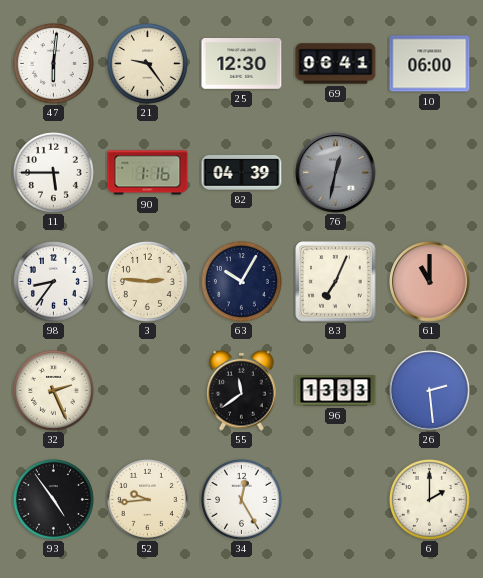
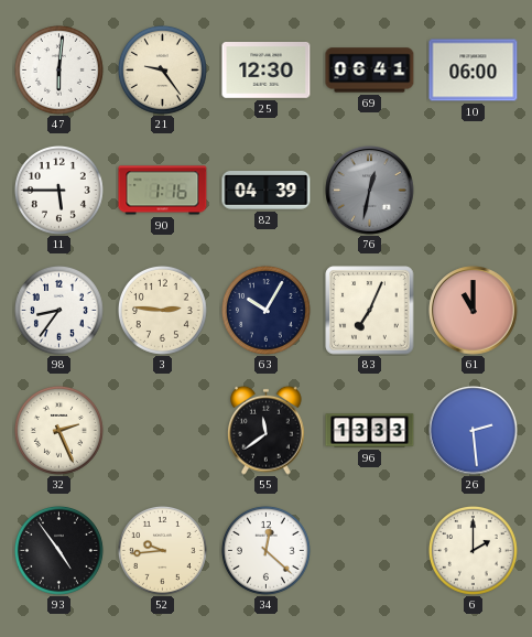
34: 12:25 -> 12:22 (265, 550)
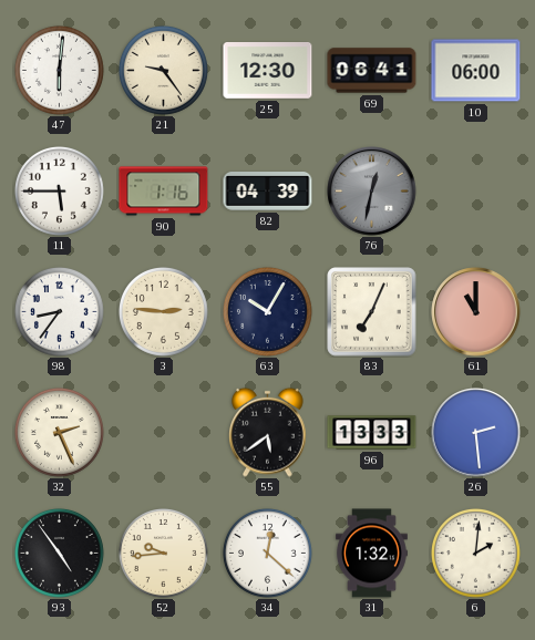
55: 11:39 -> 5:39 (268, 432)
31: none -> 1:32 (372, 554)
6: 2:00 -> 2:01 (475, 553)
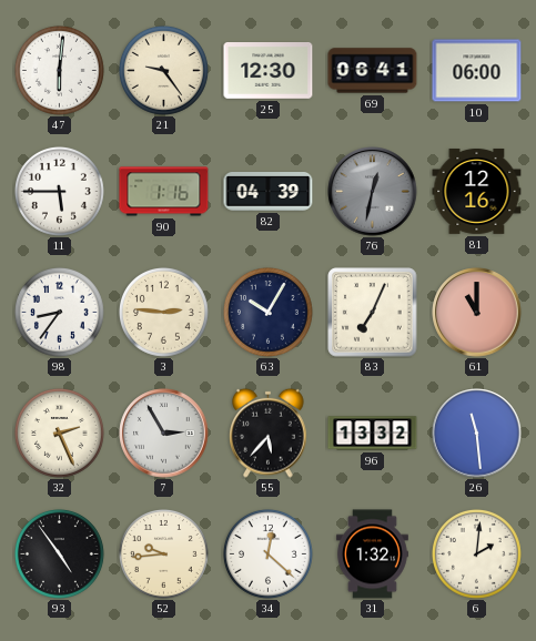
81: none -> 12:16 (477, 191)
7: none -> 2:55 (164, 434)
55: 5:39 -> 5:37 (269, 433)
96: 13:33 -> 13:32 (373, 434)
26: 2:29 -> 11:29 (477, 434)
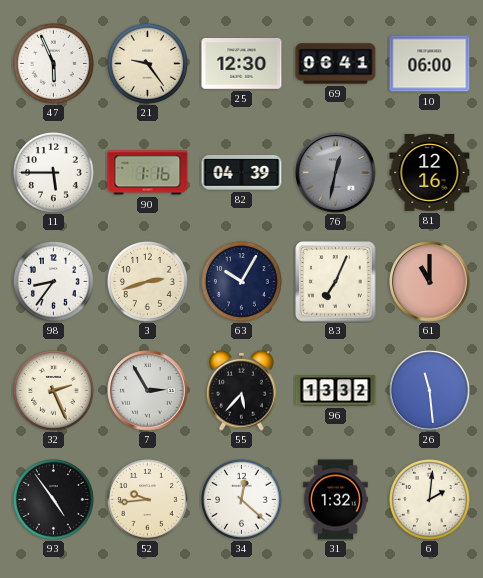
47: 6:01 -> 5:56 (53, 63)
3: 2:46 -> 2:42 (147, 281)
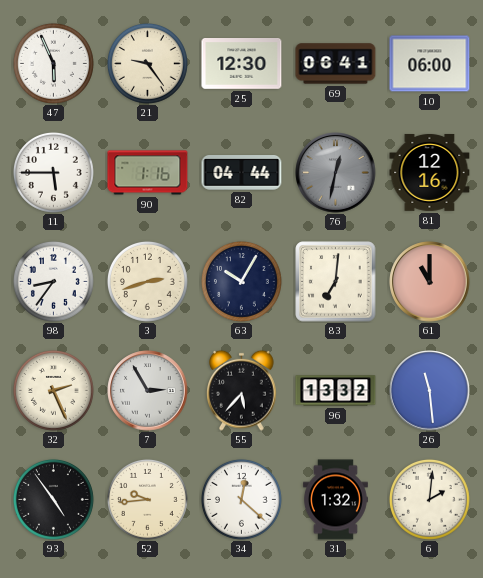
82: 04:39 -> 04:44 (242, 173)
83: 7:04 -> 7:01 (336, 282)
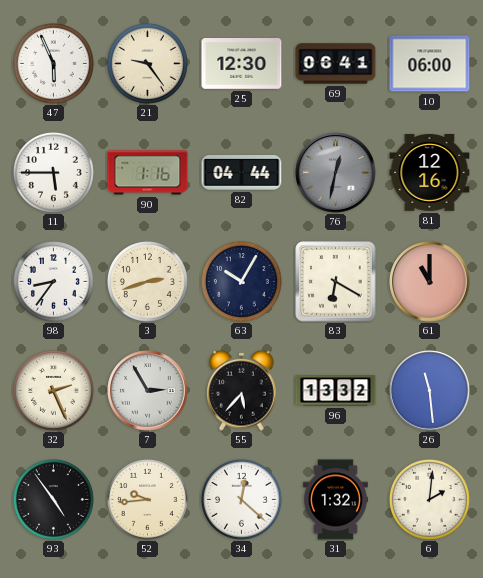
83: 7:01 -> 6:20 (336, 282)
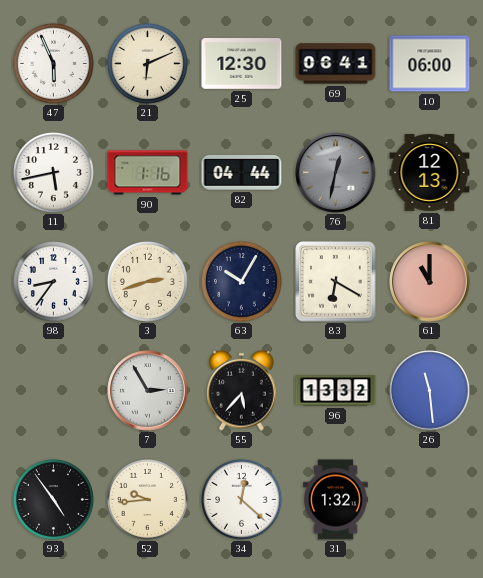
21: 9:24 -> 6:11 (147, 63)
11: 5:45 -> 5:43 (53, 172)
81: 12:16 -> 12:13 (430, 172)
32: 2:26 -> none (53, 390)
6: 2:01 -> none (429, 499)
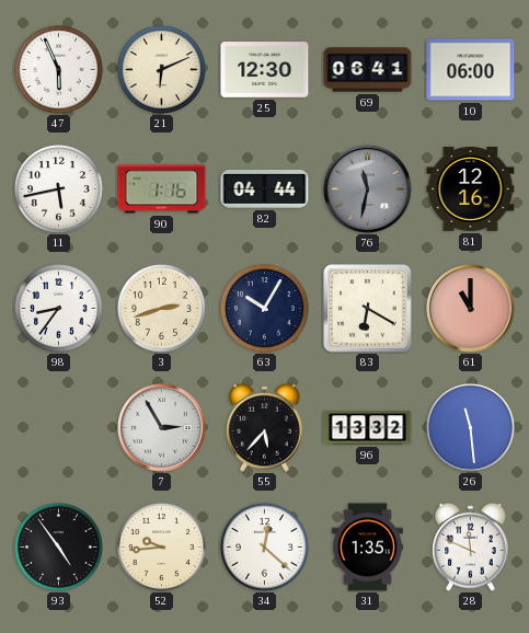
76: 12:32 -> 11:32 (368, 189)
81: 12:13 -> 12:16 (471, 188)
31: 1:32 -> 1:35 (368, 548)
28: none -> 11:49 (471, 546)
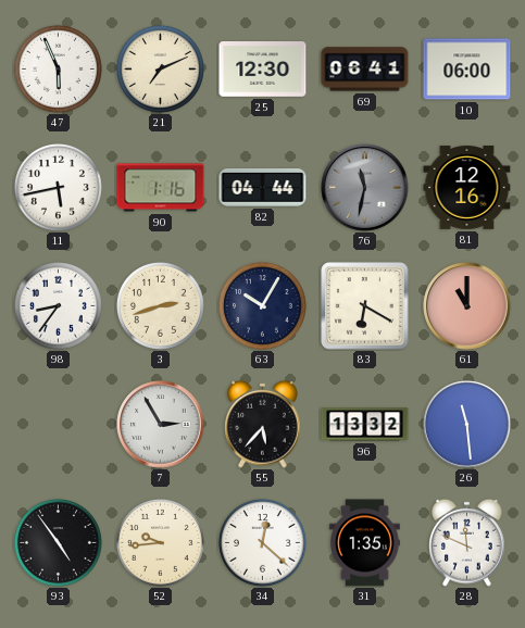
21: 6:11 -> 7:11 (160, 68)
